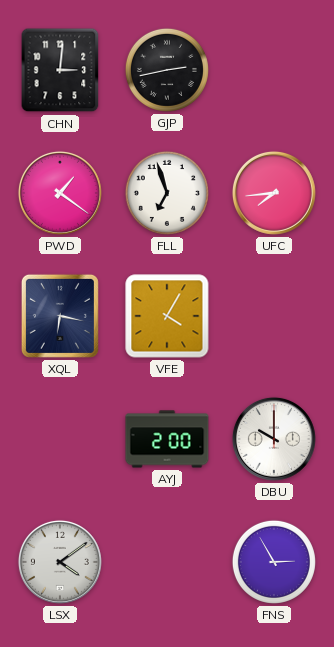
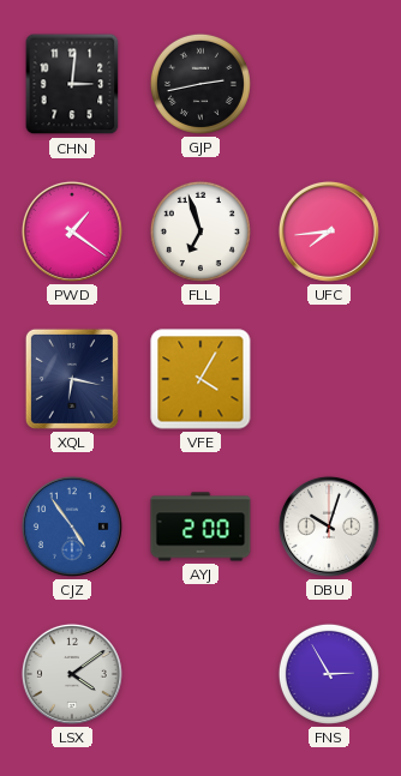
CJZ: none -> 4:54 (72, 527)
DBU: 10:00 -> 10:03 (329, 527)
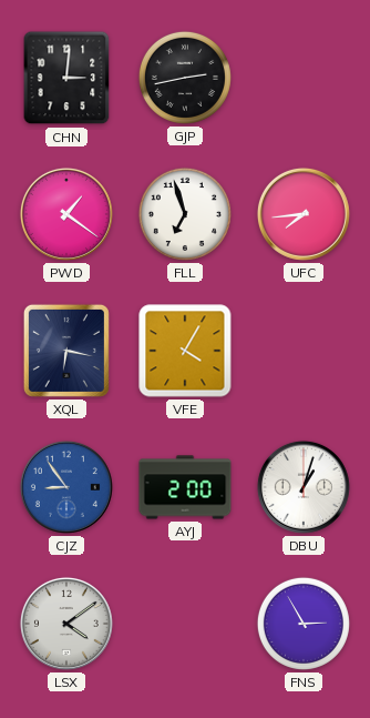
CJZ: 4:54 -> 8:54 (66, 487)
DBU: 10:03 -> 1:03 (304, 487)
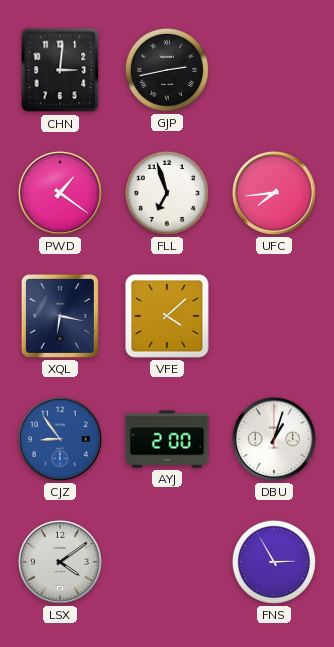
VFE: 4:05 -> 4:08 (167, 316)
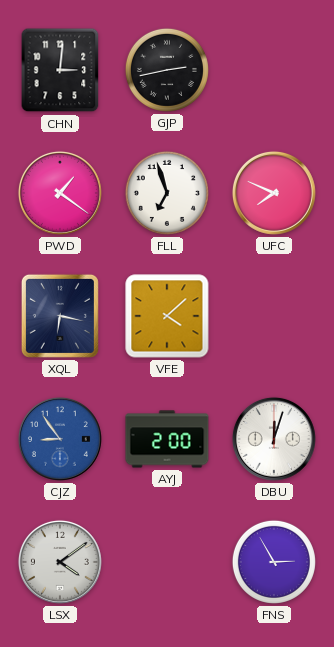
UFC: 7:44 -> 7:49 (274, 193)
DBU: 1:03 -> 12:03 (274, 439)
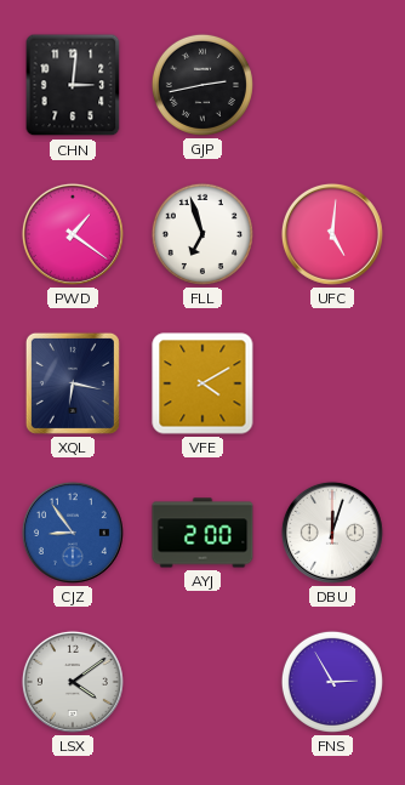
UFC: 7:49 -> 5:01 (332, 234)
VFE: 4:08 -> 4:10 (202, 383)
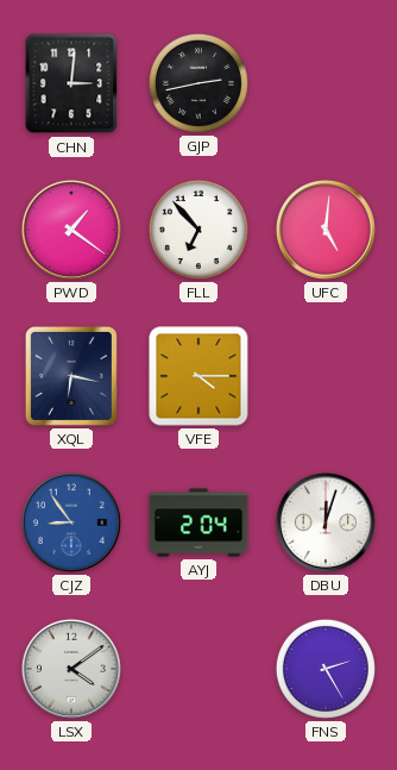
FLL: 6:57 -> 6:53 (198, 230)
VFE: 4:10 -> 4:15 (198, 376)
AYJ: 2:00 -> 2:04 (198, 522)
FNS: 2:55 -> 2:25 (326, 669)
